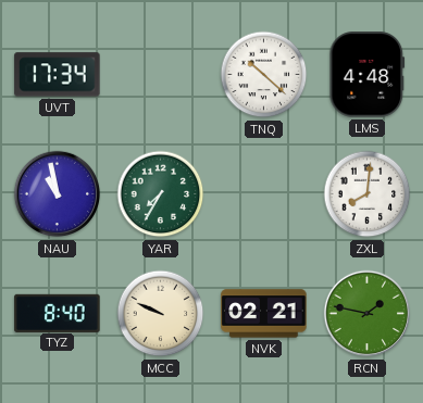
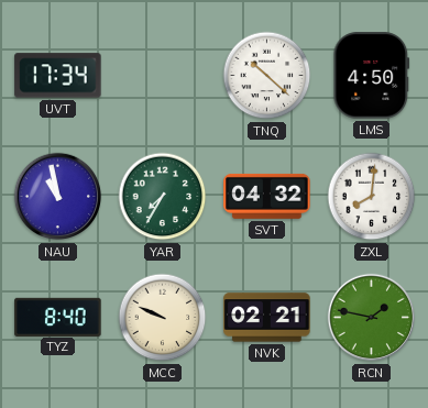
LMS: 4:48 -> 4:50 (372, 76)
SVT: none -> 04:32 (267, 196)
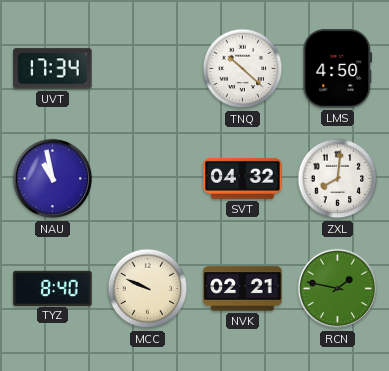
YAR: 7:35 -> none (163, 197)
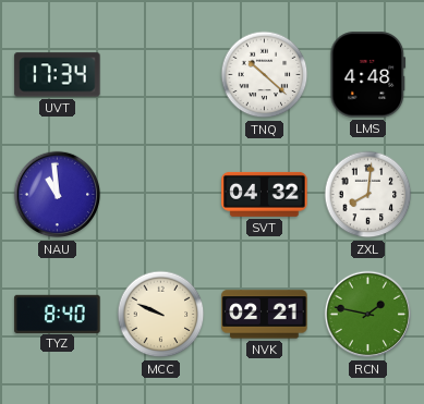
LMS: 4:50 -> 4:48 (368, 75)
NAU: 10:58 -> 10:59 (58, 195)
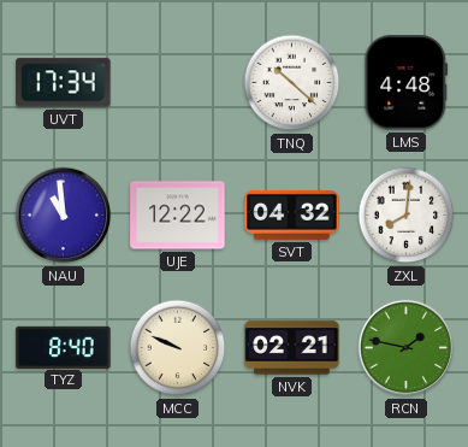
UJE: none -> 12:22 (178, 216)
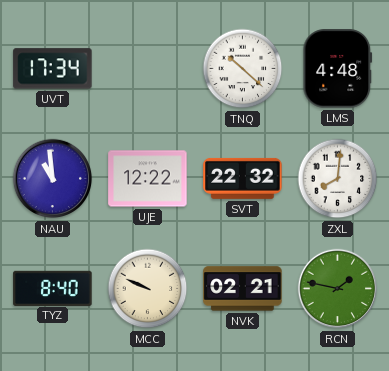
SVT: 04:32 -> 22:32 (243, 178)
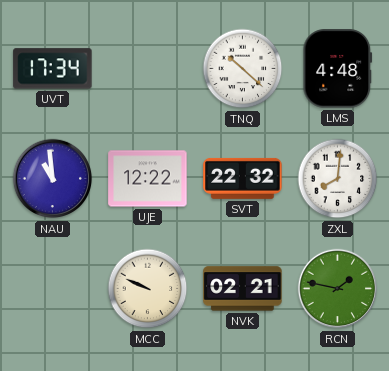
TYZ: 8:40 -> none (53, 288)
